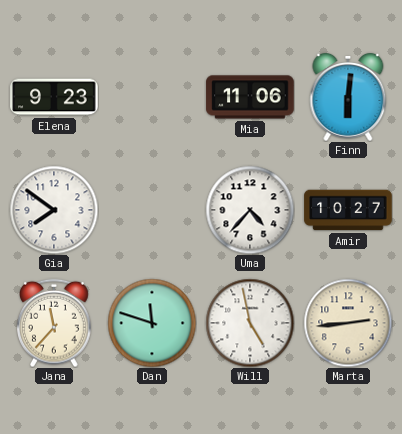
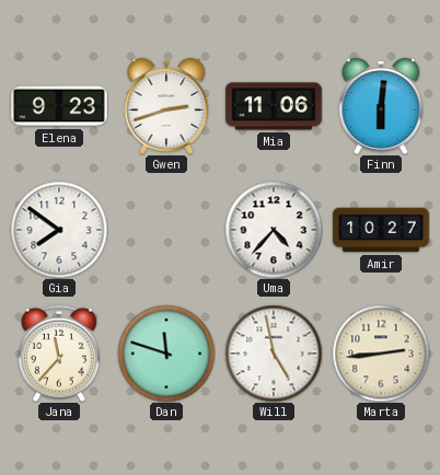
Gwen: none -> 2:42 (166, 106)
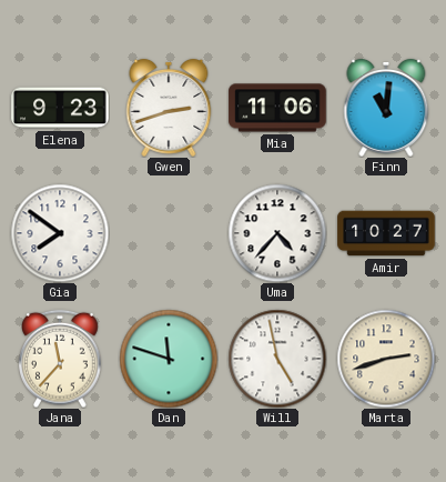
Finn: 6:01 -> 11:01 (386, 108)
Marta: 2:44 -> 2:42 (386, 359)
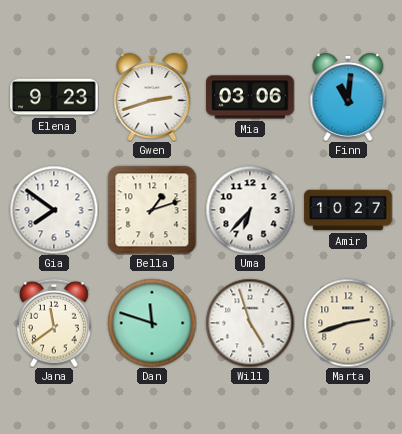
Mia: 11:06 -> 03:06 (250, 97)
Bella: none -> 1:12 (152, 210)
Uma: 4:37 -> 6:37 (250, 210)
Jana: 11:37 -> 11:39 (55, 323)
Will: 4:58 -> 4:57 (250, 323)
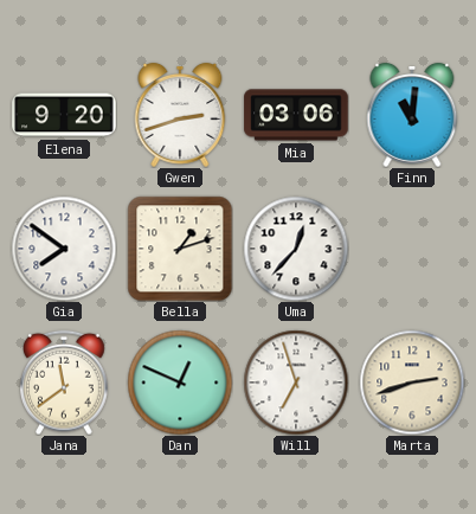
Elena: 9:23 -> 9:20 (64, 115)
Uma: 6:37 -> 12:37 (296, 249)
Amir: 10:27 -> none (348, 210)
Dan: 11:48 -> 12:49 (180, 383)
Will: 4:57 -> 6:57 (296, 383)
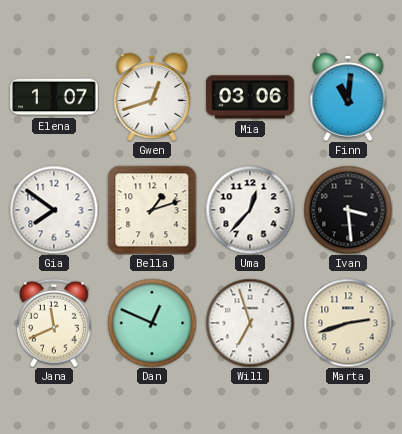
Elena: 9:20 -> 1:07 (54, 97)
Gwen: 2:42 -> 12:42 (152, 97)
Ivan: none -> 3:29 (348, 210)
Jana: 11:39 -> 11:41 (55, 323)
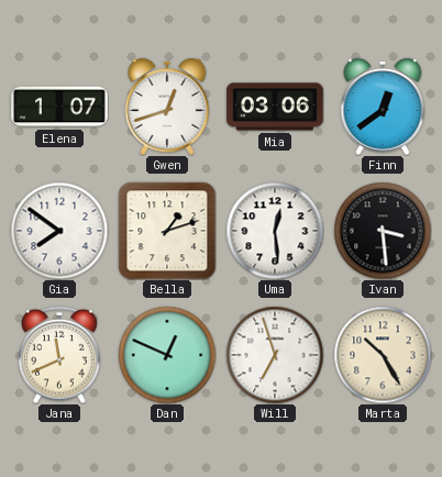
Finn: 11:01 -> 12:39 (383, 107)
Uma: 12:37 -> 12:29 (275, 231)
Marta: 2:42 -> 10:25 (383, 355)
